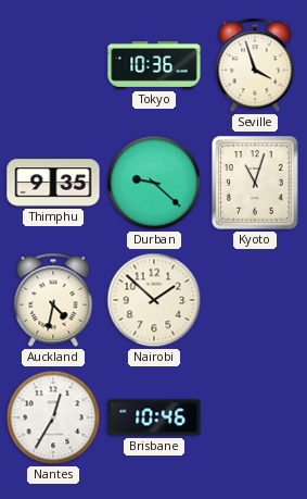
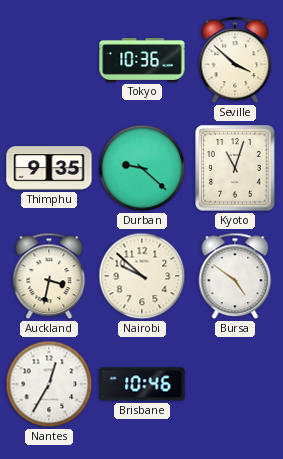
Seville: 3:57 -> 3:52 (235, 60)
Auckland: 4:32 -> 3:32 (49, 276)
Nairobi: 1:52 -> 9:52 (142, 276)
Bursa: none -> 4:51 (235, 276)
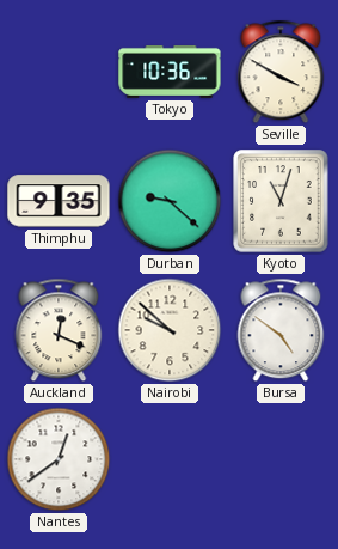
Seville: 3:52 -> 3:50 (281, 72)
Auckland: 3:32 -> 12:19 (59, 330)
Nantes: 12:35 -> 12:39 (59, 459)
Brisbane: 10:46 -> none (142, 384)
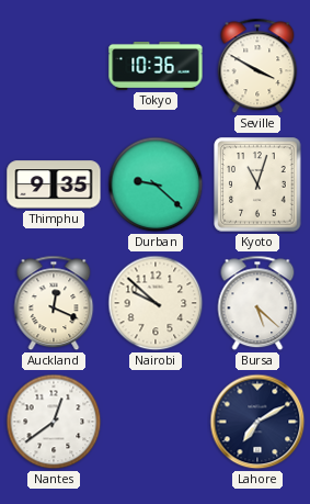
Bursa: 4:51 -> 5:22 (257, 303)
Lahore: none -> 7:10 (257, 422)
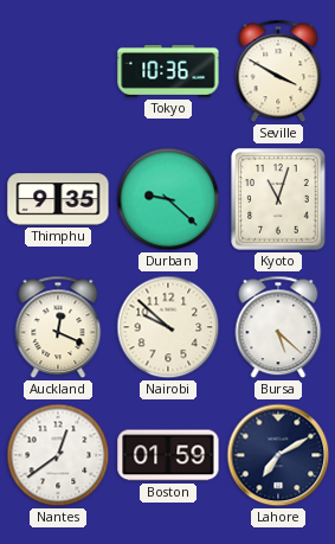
Boston: none -> 01:59 (168, 455)
